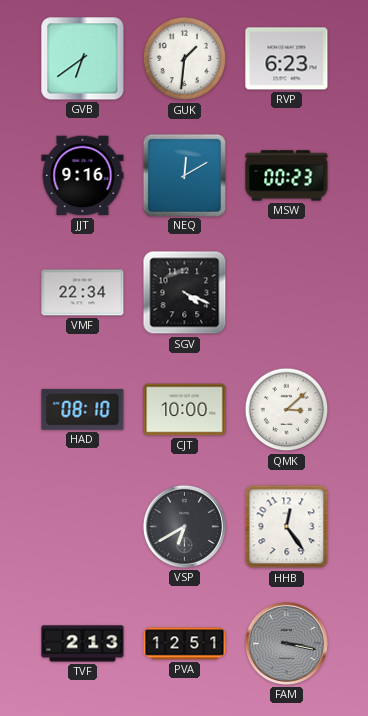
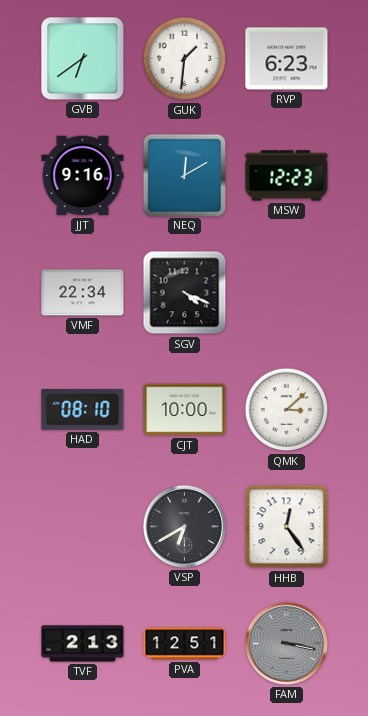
MSW: 00:23 -> 12:23 (287, 176)
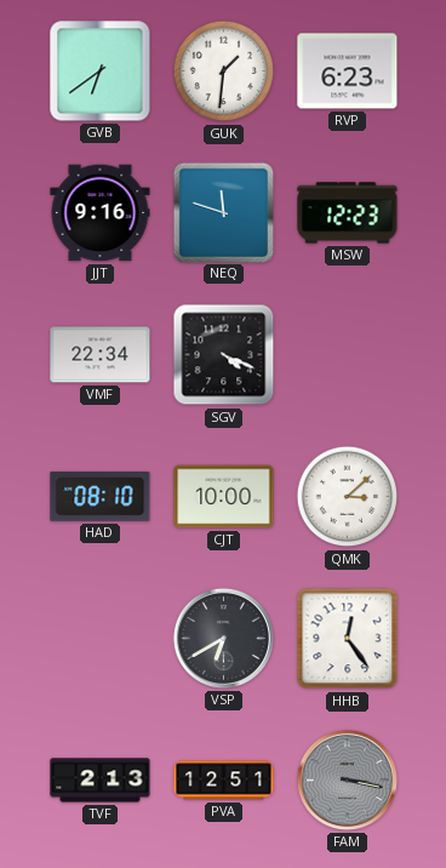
NEQ: 12:10 -> 11:48 (223, 212)
